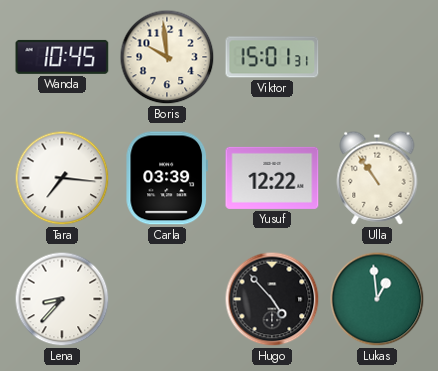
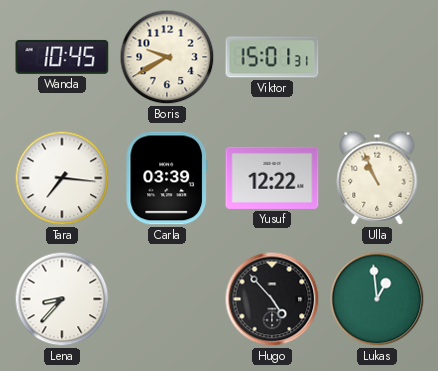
Boris: 9:59 -> 9:40 (167, 57)
Ulla: 10:54 -> 10:56 (377, 178)
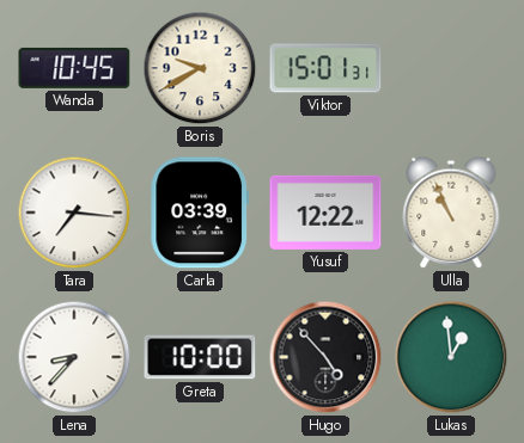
Greta: none -> 10:00 (200, 357)
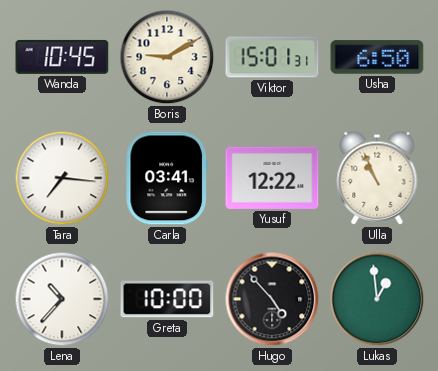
Boris: 9:40 -> 9:10 (167, 57)
Usha: none -> 6:50 (377, 57)
Carla: 03:39 -> 03:41 (166, 178)
Lena: 8:37 -> 10:37 (62, 299)
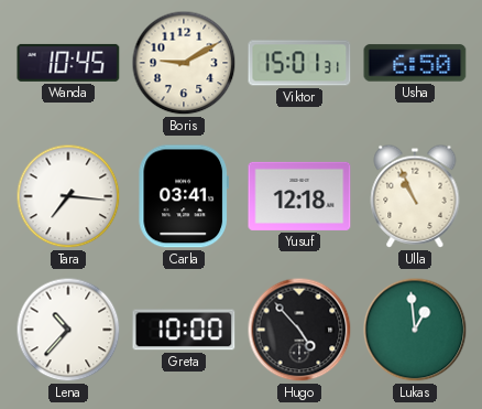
Yusuf: 12:22 -> 12:18 (299, 196)
